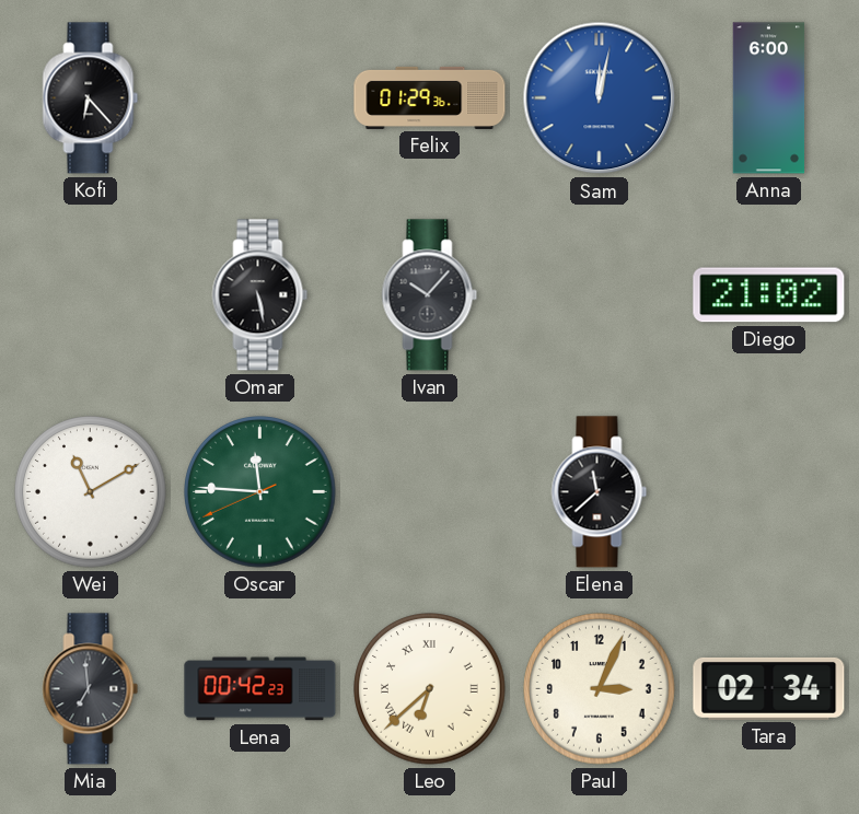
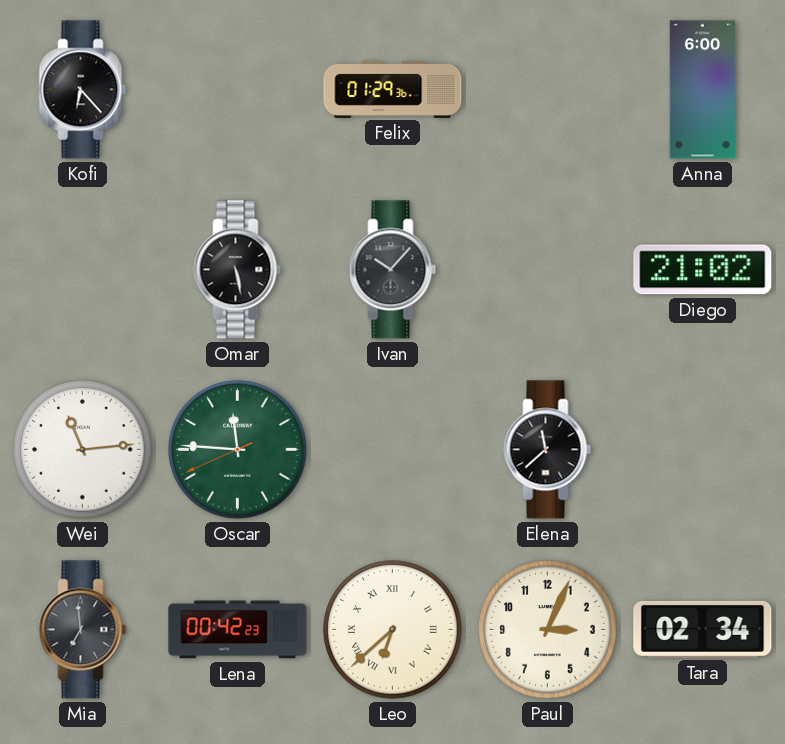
Sam: 12:02 -> none (600, 98)
Wei: 11:10 -> 11:14 (83, 450)
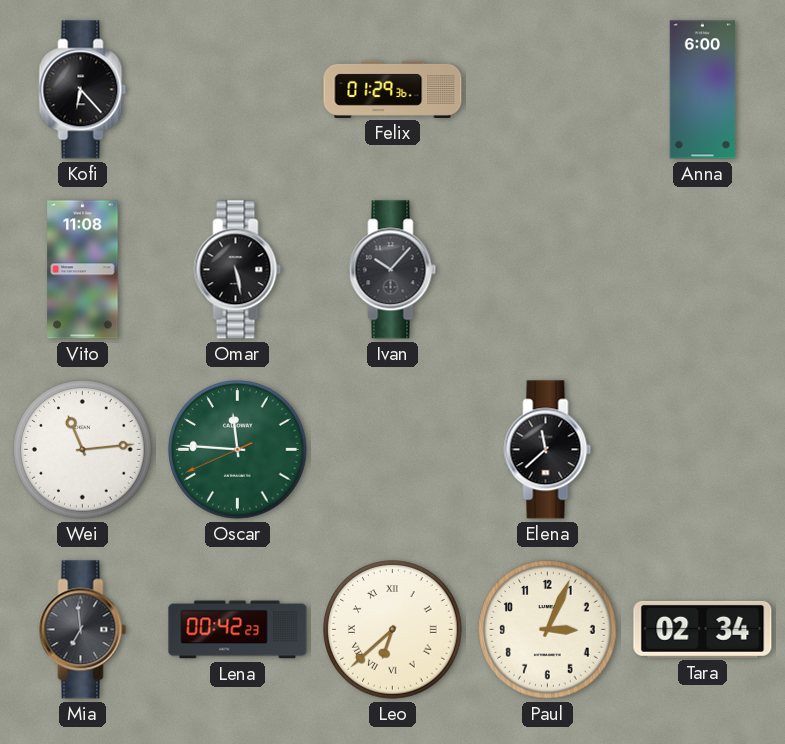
Vito: none -> 11:08 (83, 270)
Diego: 21:02 -> none (703, 270)
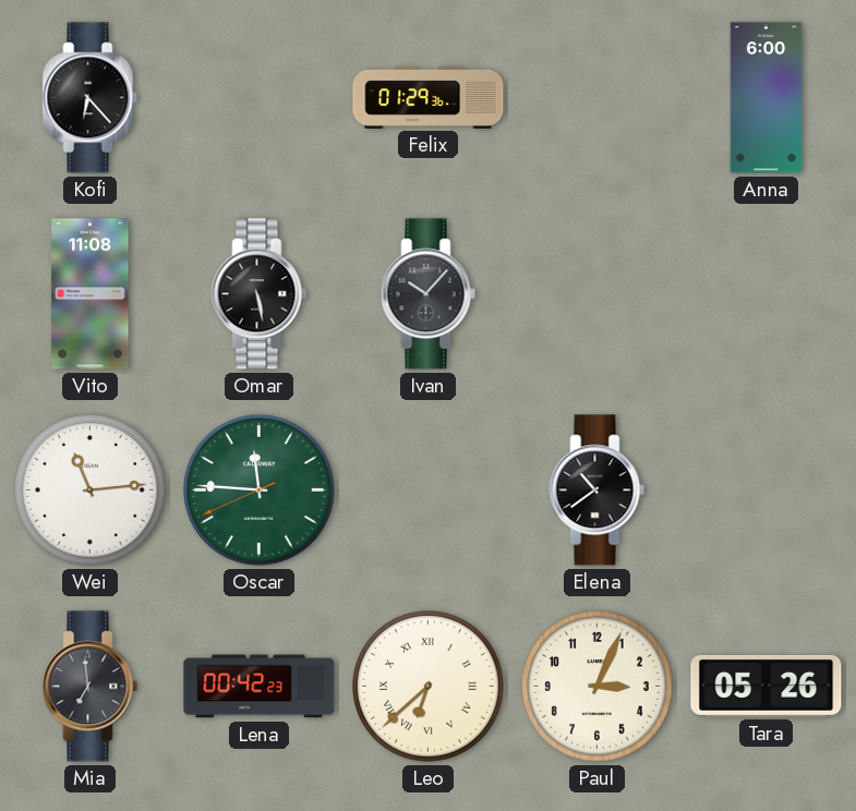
Elena: 11:38 -> 10:39 (598, 491)
Tara: 02:34 -> 05:26 (767, 686)
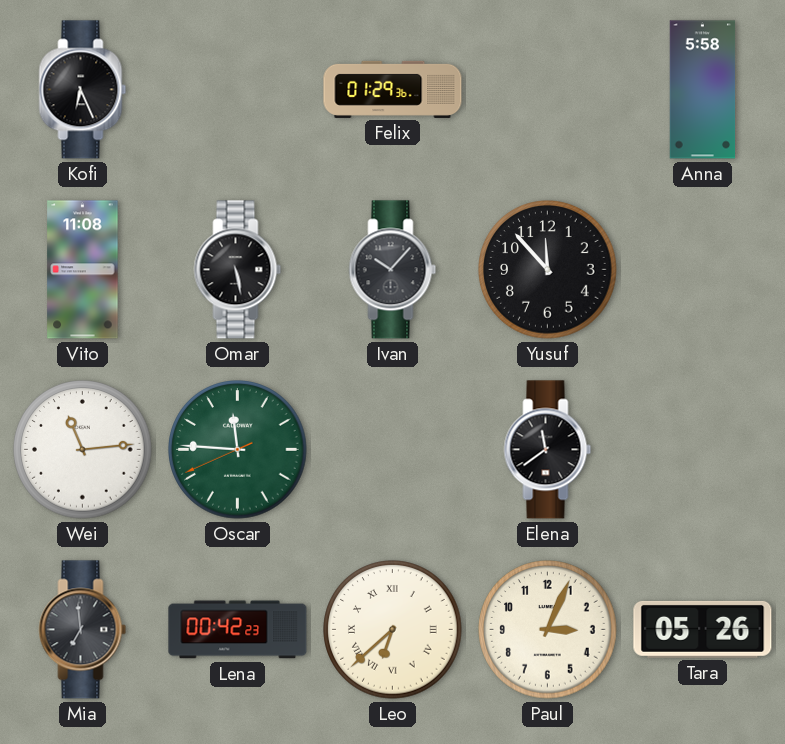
Kofi: 6:23 -> 6:26 (83, 90)
Anna: 6:00 -> 5:58 (703, 90)
Yusuf: none -> 11:53 (548, 270)
Elena: 10:39 -> 11:39 (548, 450)
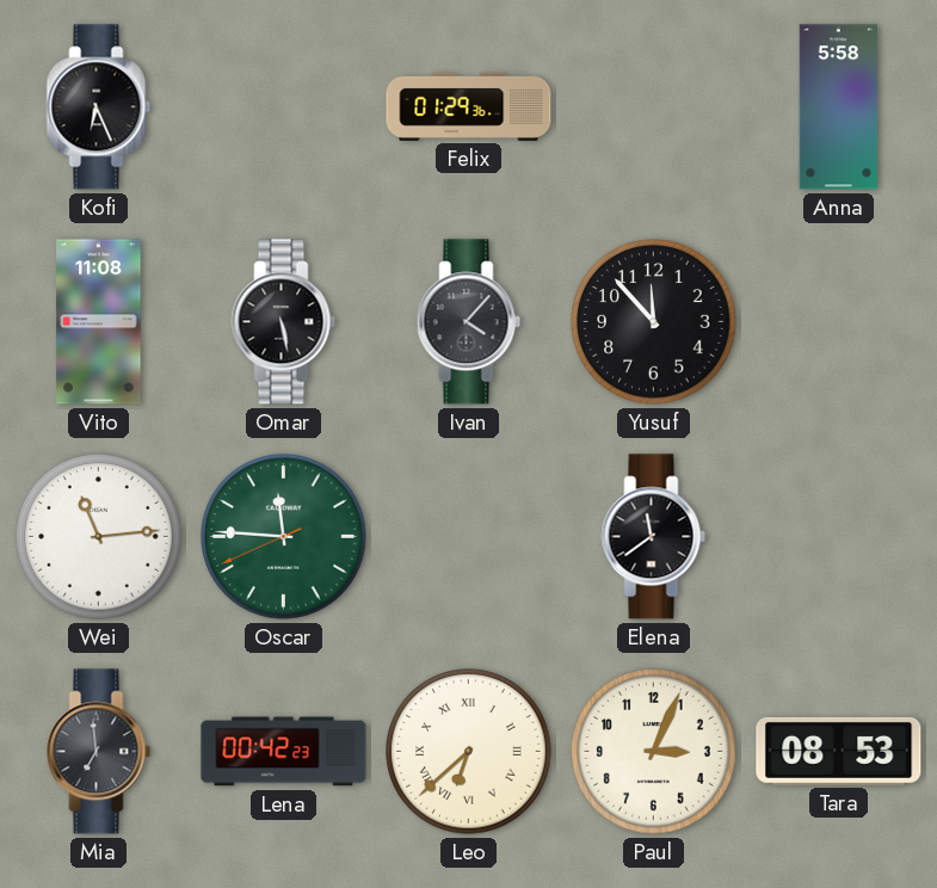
Ivan: 10:07 -> 4:07 (469, 322)
Tara: 05:26 -> 08:53 (839, 751)
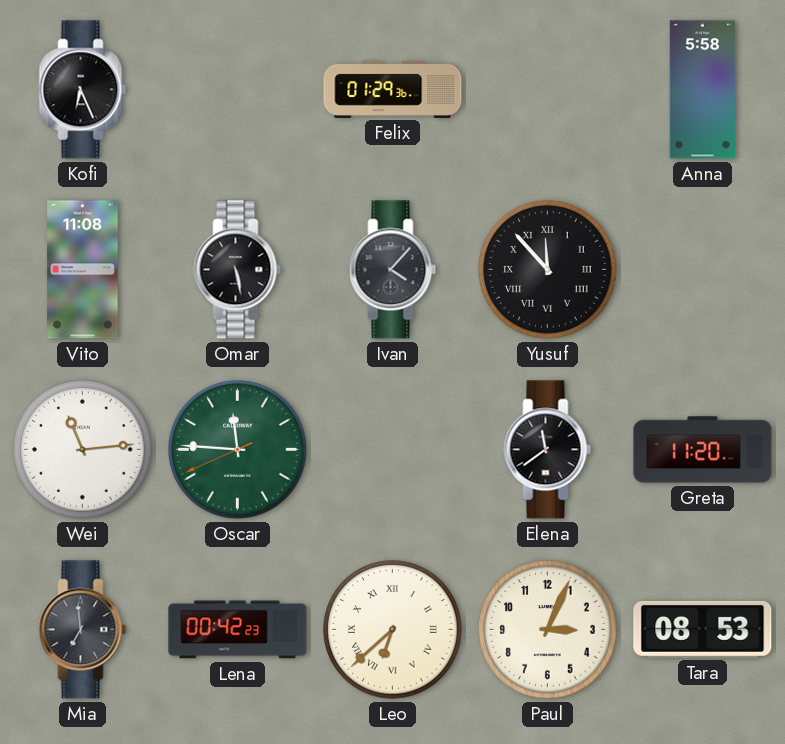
Yusuf numerals: Arabic -> Roman (548, 270)
Greta: none -> 11:20 (703, 450)
